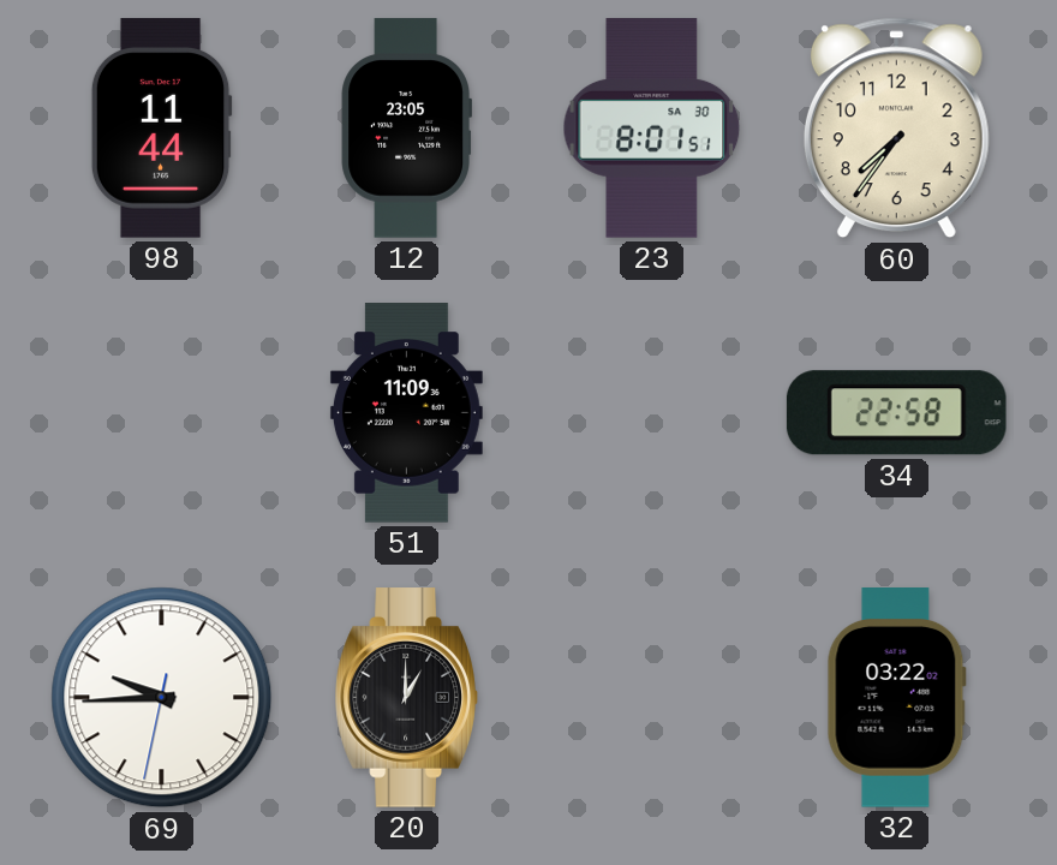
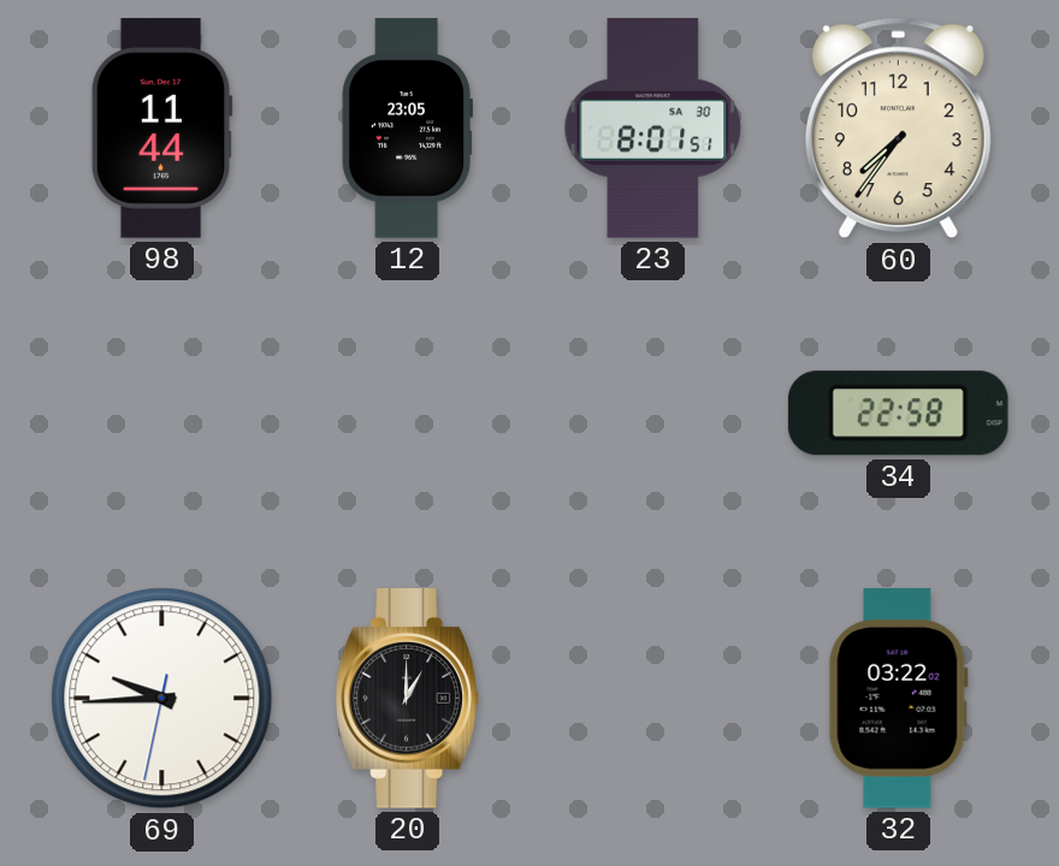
51: 11:09 -> none (406, 413)
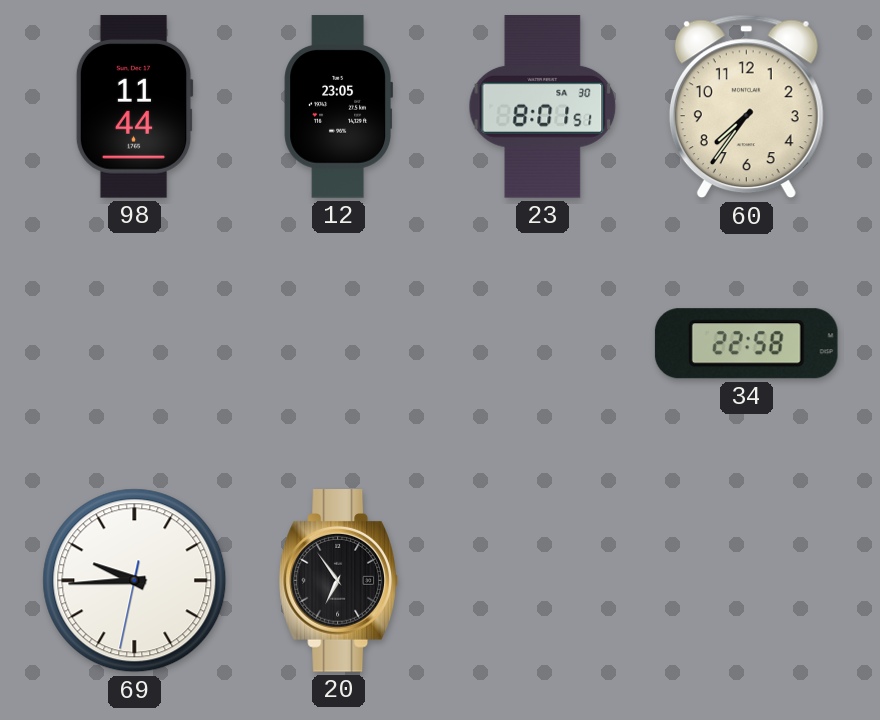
20: 1:00 -> 6:54 (338, 581)
32: 03:22 -> none (898, 699)
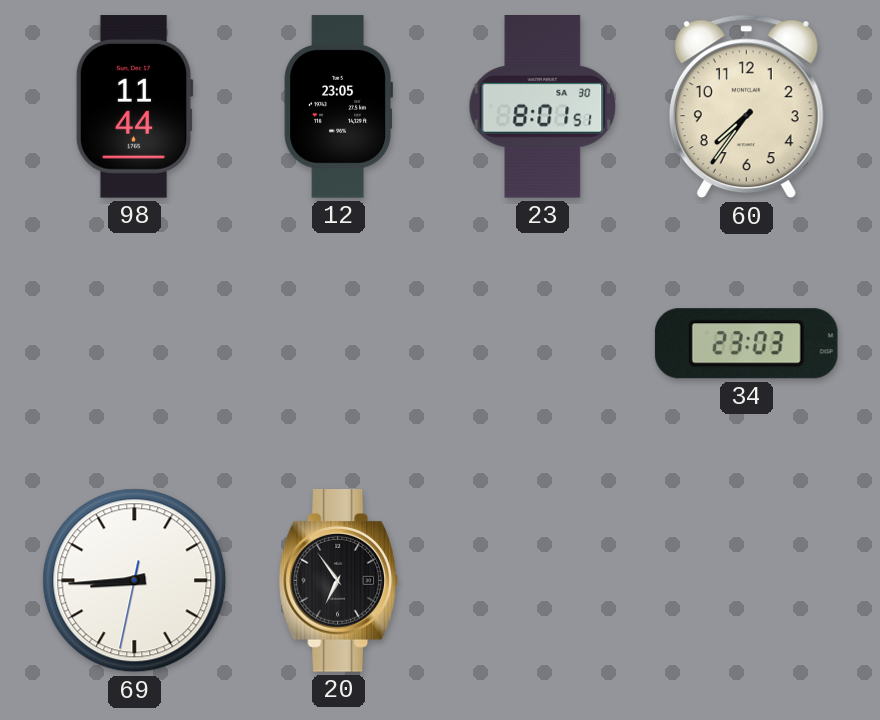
34: 22:58 -> 23:03 (746, 344)
69: 9:44 -> 8:44 (135, 581)
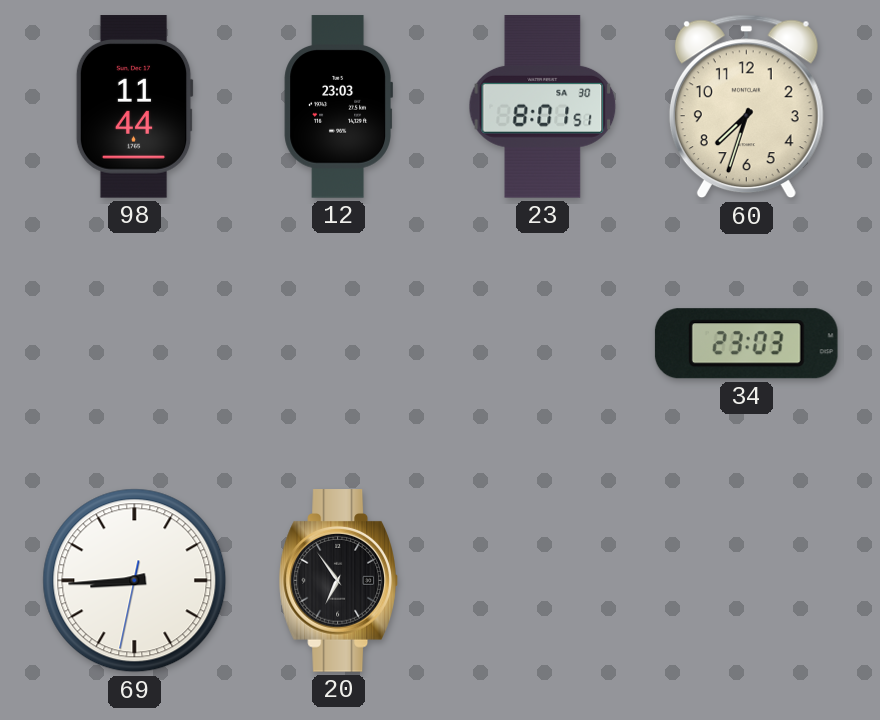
12: 23:05 -> 23:03 (338, 107)
60: 7:36 -> 7:33 (746, 107)
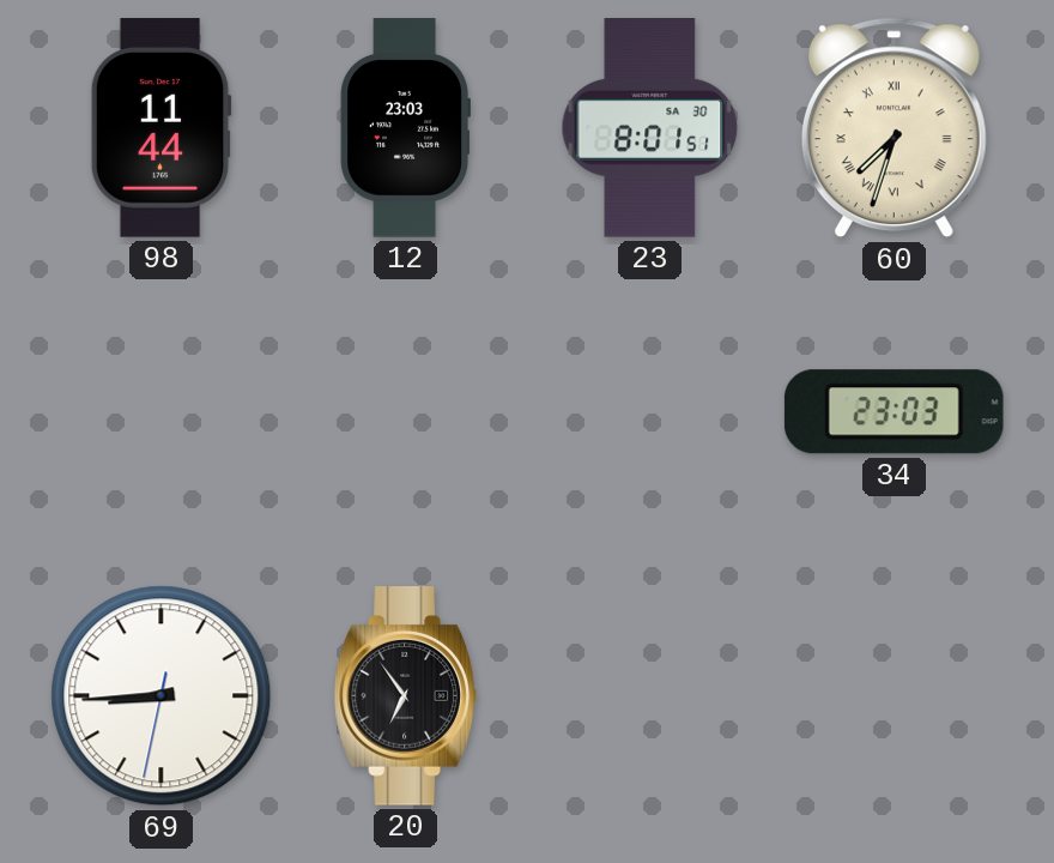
60 numerals: Arabic -> Roman (894, 128)
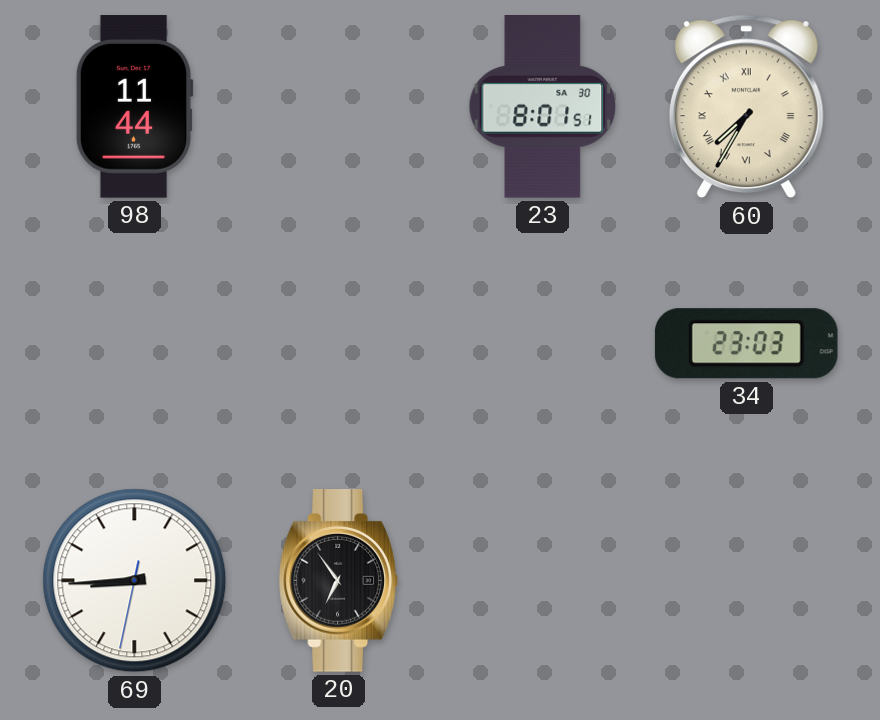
12: 23:03 -> none (405, 128)
60: 7:33 -> 7:35 (746, 107)
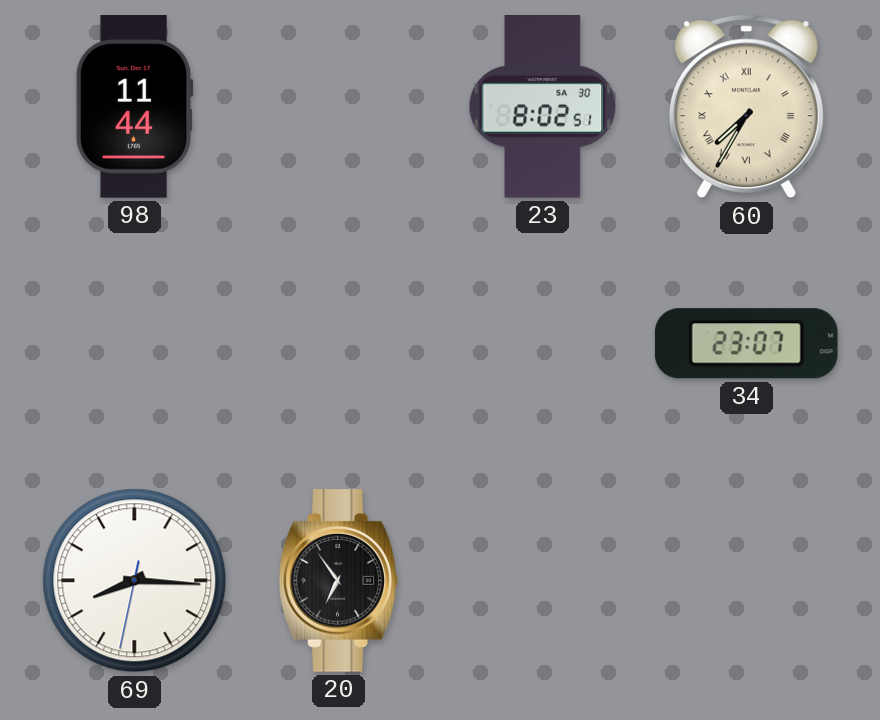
23: 8:01 -> 8:02 (543, 107)
34: 23:03 -> 23:07 (746, 344)
69: 8:44 -> 8:15 (135, 581)
